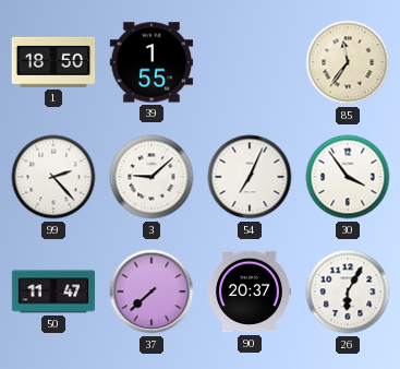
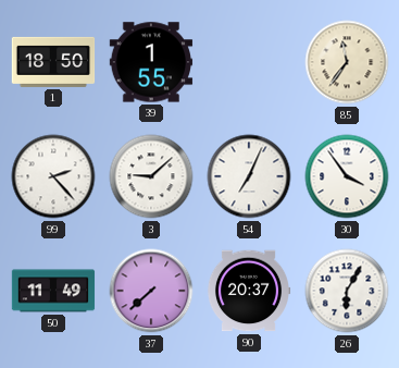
50: 11:47 -> 11:49 (53, 291)
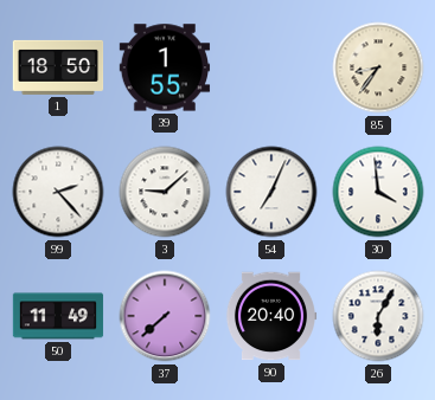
85: 11:36 -> 8:36 (378, 67)
30: 3:54 -> 3:59 (378, 192)
90: 20:37 -> 20:40 (271, 316)
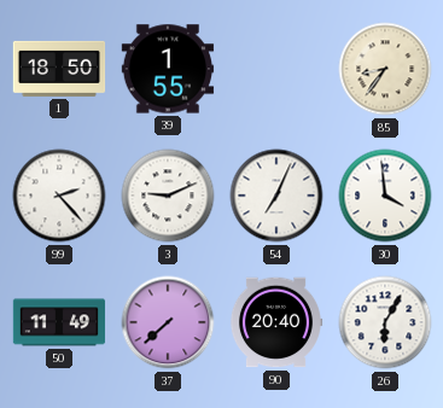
3: 9:08 -> 9:11 (168, 196)
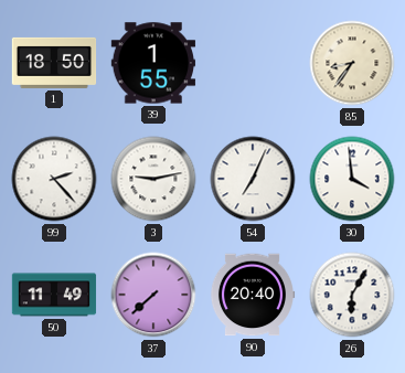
3: 9:11 -> 9:13 (153, 179)
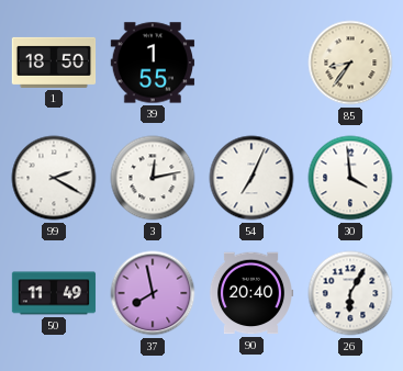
99: 2:23 -> 2:20 (54, 178)
3: 9:13 -> 12:13 (153, 178)
37: 7:38 -> 7:58 (153, 293)
